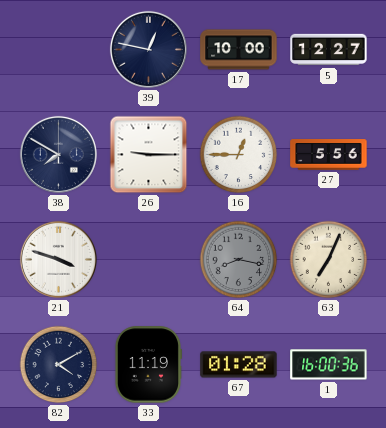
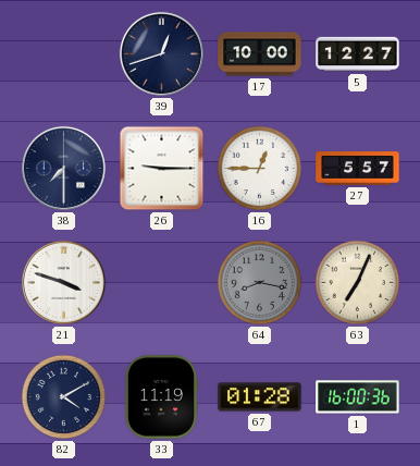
39: 12:47 -> 12:42 (161, 53)
38: 7:50 -> 7:30 (63, 168)
27: 5:56 -> 5:57 (358, 169)
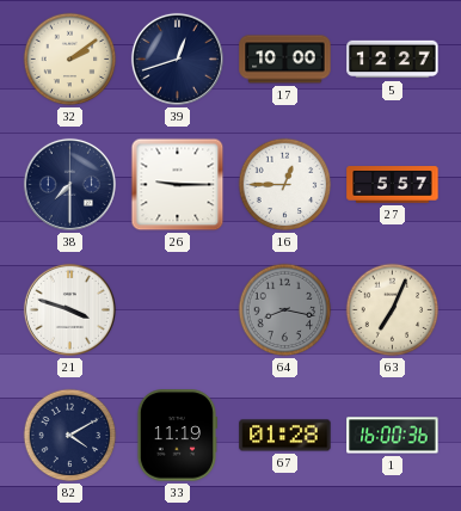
32: none -> 2:09 (70, 60)
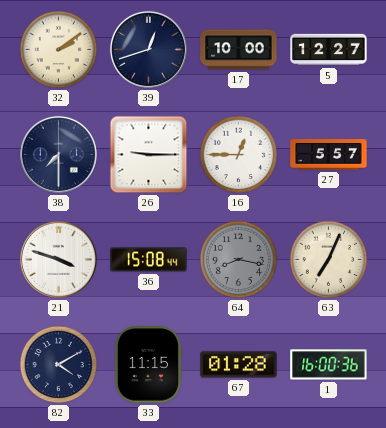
36: none -> 15:08 (149, 260)
33: 11:19 -> 11:15 (148, 365)
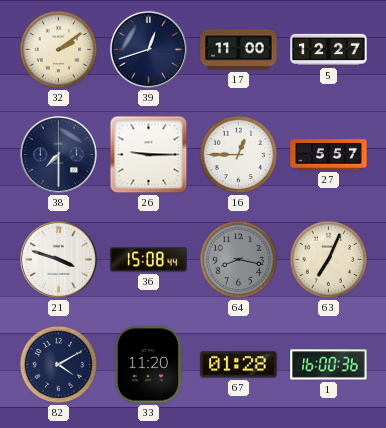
17: 10:00 -> 11:00 (239, 50)
33: 11:15 -> 11:20 (148, 365)
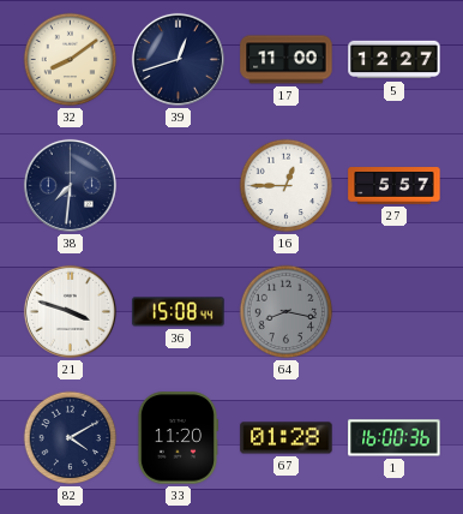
32: 2:09 -> 8:09 (71, 60)
38: 7:30 -> 7:31 (70, 185)
26: 9:15 -> none (149, 155)
63: 7:04 -> none (329, 260)
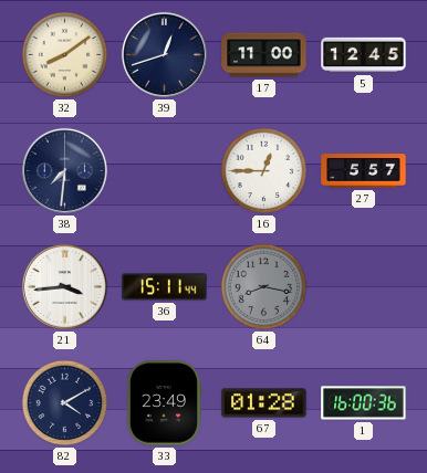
5: 12:27 -> 12:45 (364, 55)
21: 3:48 -> 3:44 (64, 286)
36: 15:08 -> 15:11 (165, 287)
33: 11:20 -> 23:49 (164, 403)
